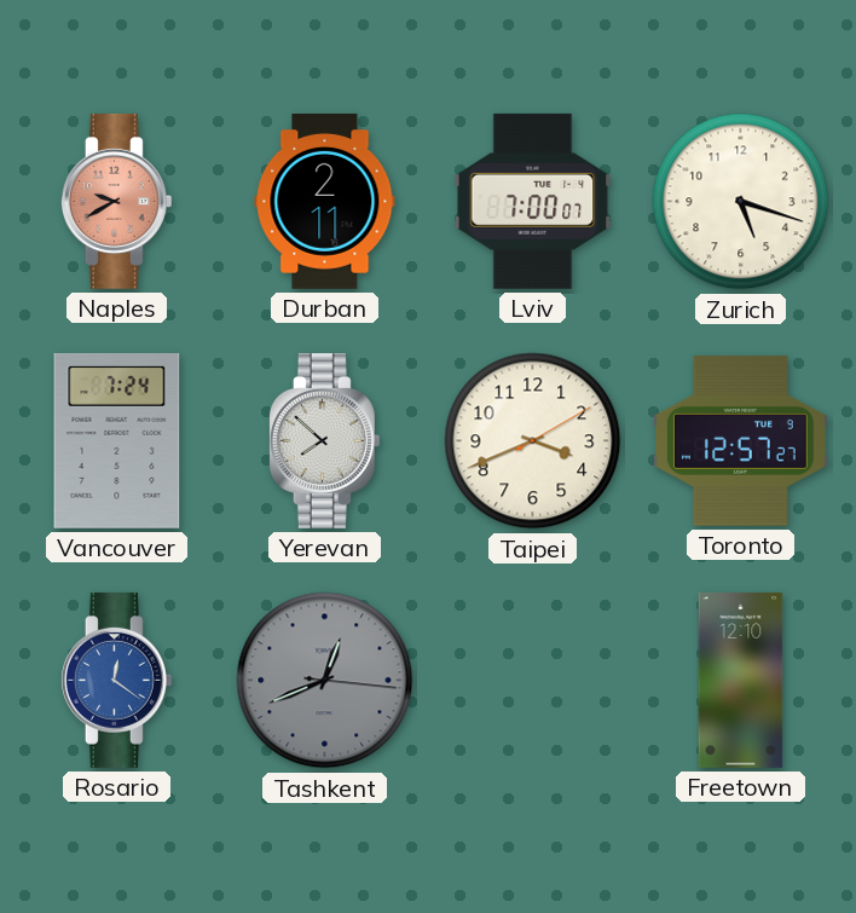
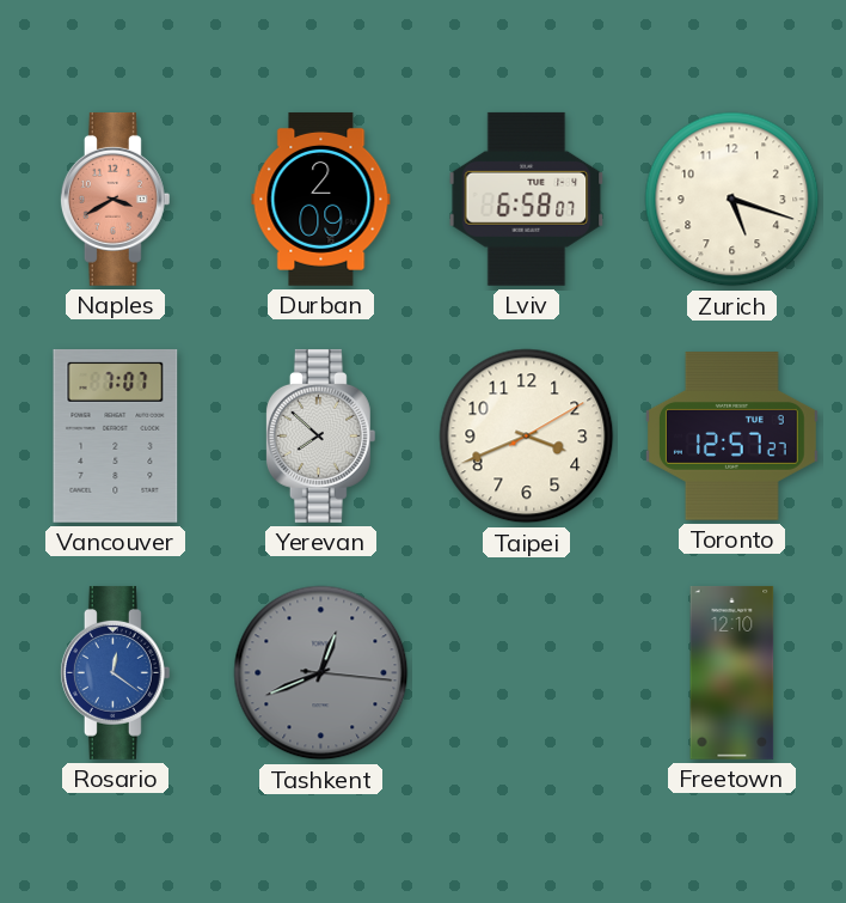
Naples: 9:40 -> 3:40 (115, 199)
Durban: 2:11 -> 2:09 (321, 199)
Lviv: 7:00 -> 6:58 (527, 199)
Vancouver: 7:24 -> 7:07 (116, 435)
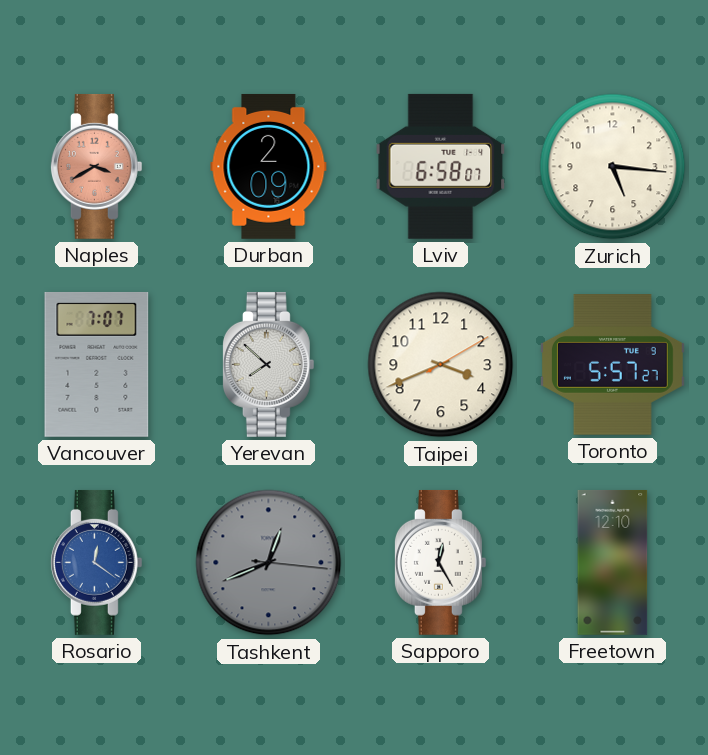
Zurich: 5:18 -> 5:16 (613, 167)
Toronto: 12:57 -> 5:57 (612, 365)
Sapporo: none -> 12:25 (440, 562)
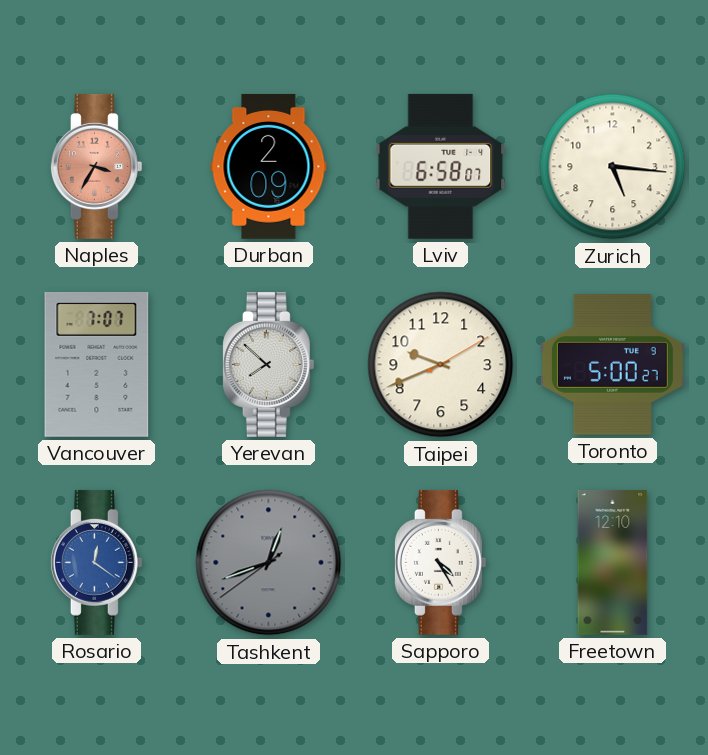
Naples: 3:40 -> 3:35 (96, 166)
Taipei: 3:41 -> 9:41 (441, 365)
Toronto: 5:57 -> 5:00 (612, 365)
Tashkent: 12:41:16 -> 12:41:39 (269, 563)
Sapporo: 12:25 -> 4:25 (440, 562)
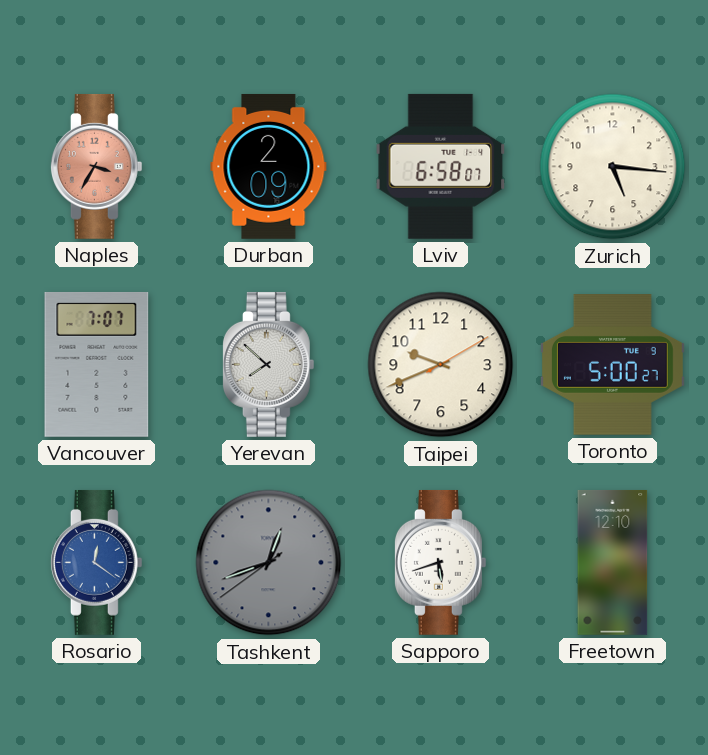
Sapporo: 4:25 -> 5:42 (440, 562)
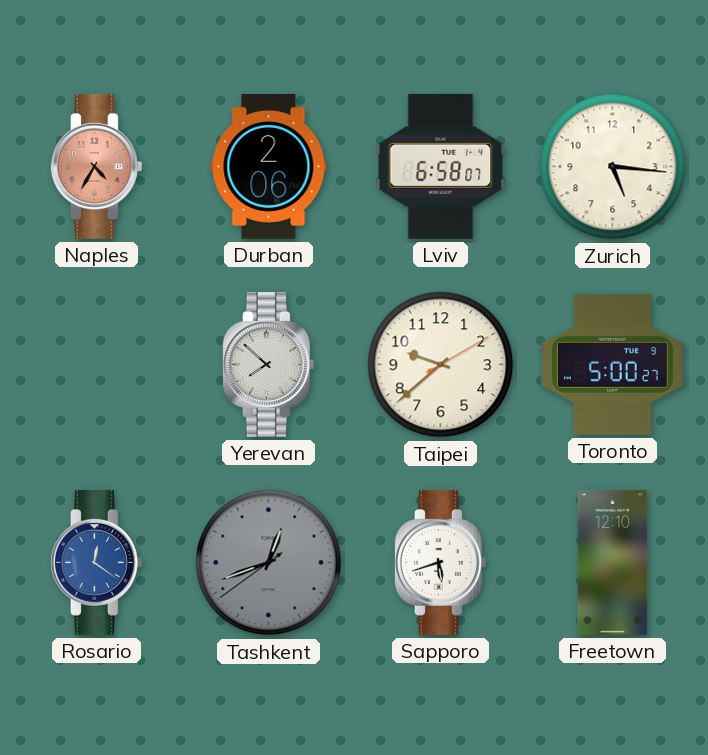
Naples: 3:35 -> 4:35 (96, 166)
Durban: 2:09 -> 2:06 (269, 166)
Vancouver: 7:07 -> none (97, 364)
Taipei: 9:41 -> 9:38 (441, 365)
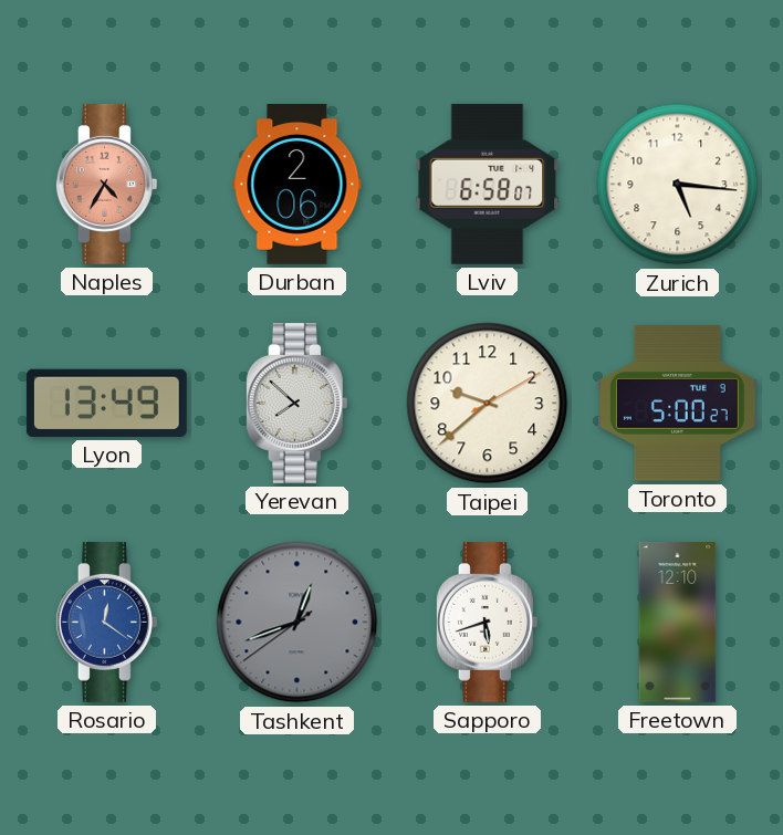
Lyon: none -> 13:49 (106, 403)
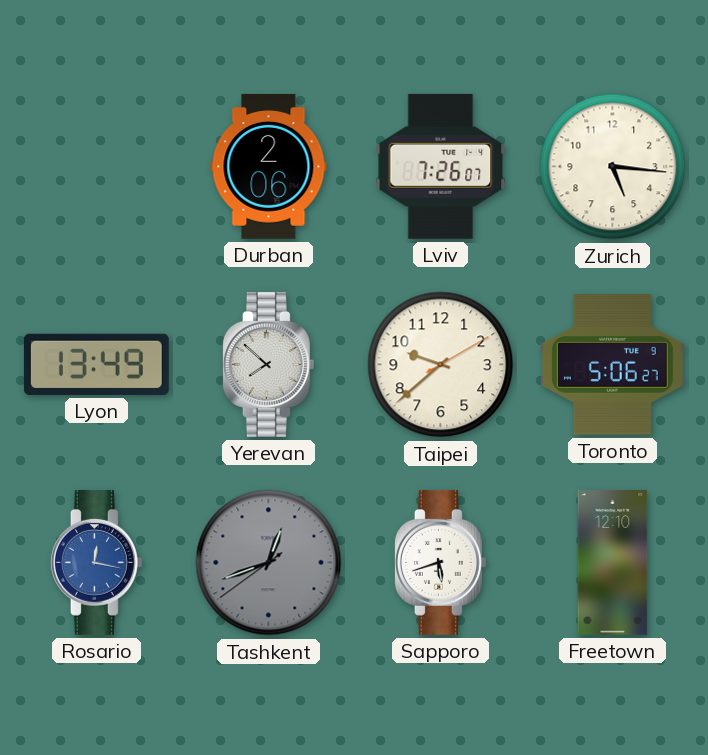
Naples: 4:35 -> none (106, 184)
Lviv: 6:58 -> 7:26 (441, 166)
Toronto: 5:00 -> 5:06 (612, 365)
Rosario: 12:21 -> 12:17 (96, 562)
